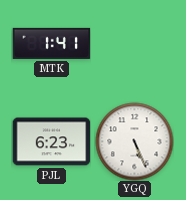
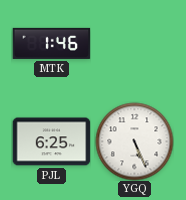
MTK: 1:41 -> 1:46 (51, 43)
PJL: 6:23 -> 6:25 (51, 142)
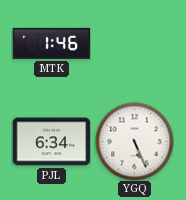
PJL: 6:25 -> 6:34 (51, 142)
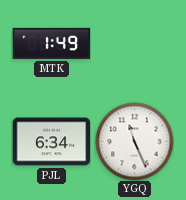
MTK: 1:46 -> 1:49 (51, 43)
YGQ: 5:26 -> 11:26 (134, 141)
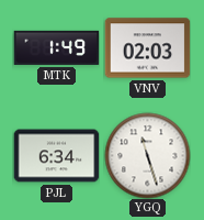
VNV: none -> 02:03 (147, 48)
YGQ: 11:26 -> 11:27 (147, 155)
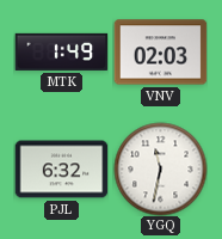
PJL: 6:34 -> 6:32 (61, 170)
YGQ: 11:27 -> 11:32 (160, 168)
